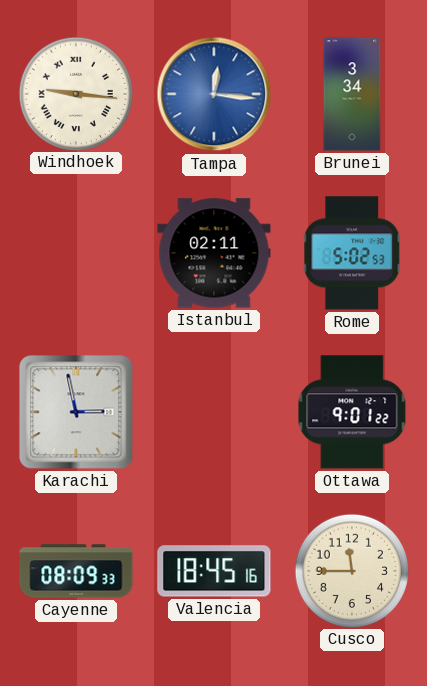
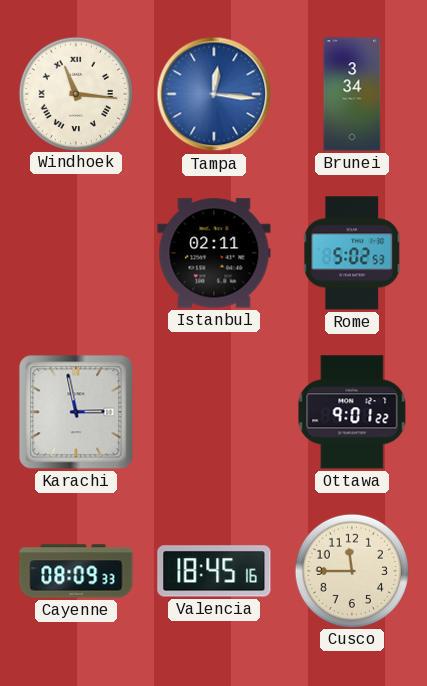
Windhoek: 9:16 -> 11:16 (75, 93)
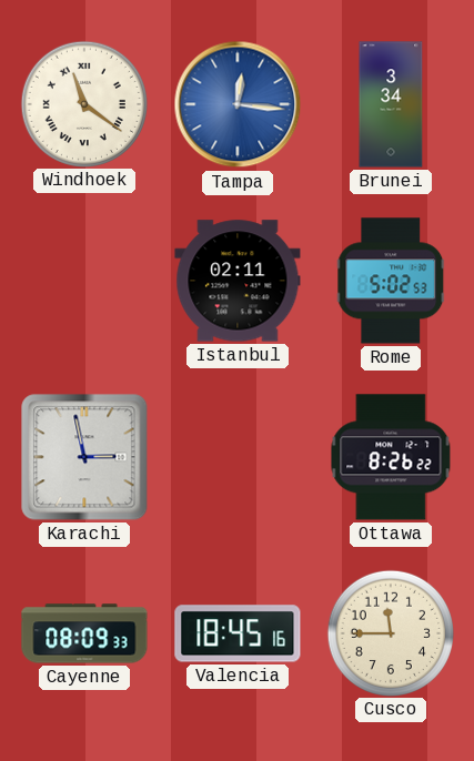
Windhoek: 11:16 -> 11:21 (83, 103)
Ottawa: 9:01 -> 8:26 (391, 457)
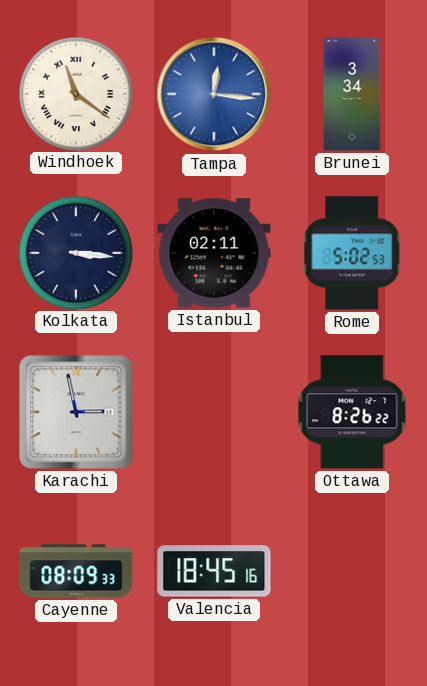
Kolkata: none -> 3:16 (75, 252)
Cusco: 11:45 -> none (390, 632)
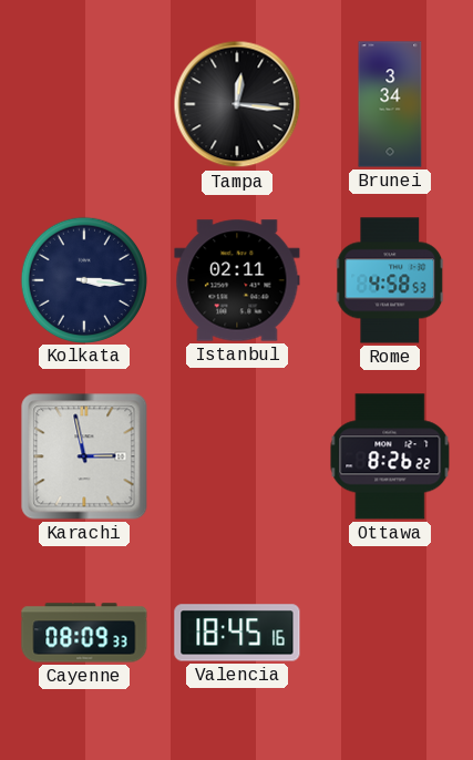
Windhoek: 11:21 -> none (75, 93)
Tampa dial: blue -> black (237, 104)
Rome: 5:02 -> 4:58 (390, 280)
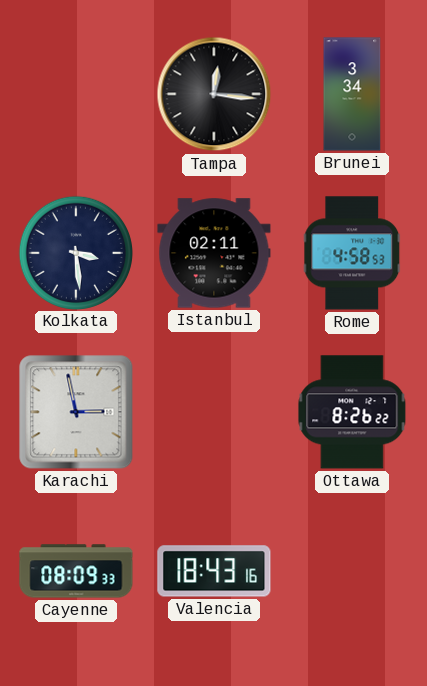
Kolkata: 3:16 -> 3:29 (75, 252)
Valencia: 18:45 -> 18:43 (214, 571)
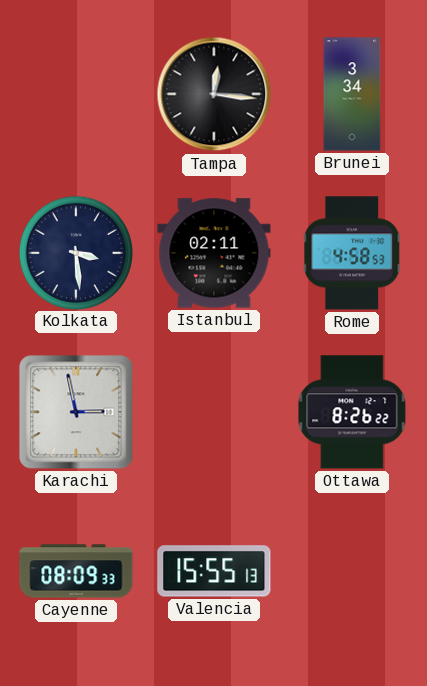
Valencia: 18:43 -> 15:55 (214, 571)
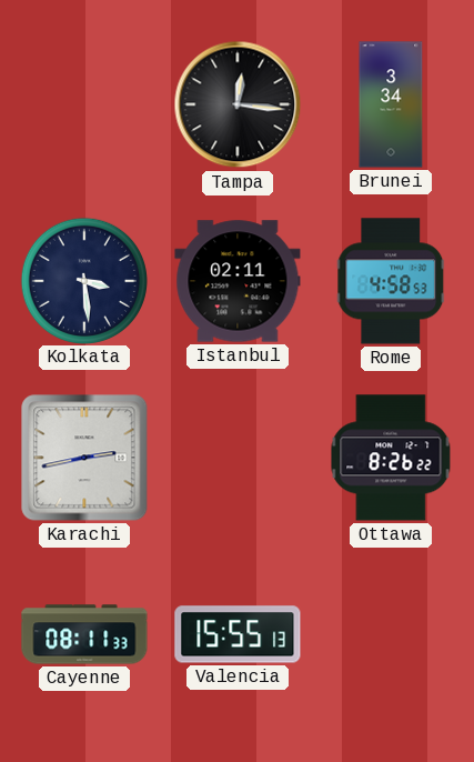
Karachi: 2:58 -> 2:43 (84, 458)
Cayenne: 08:09 -> 08:11 (84, 634)
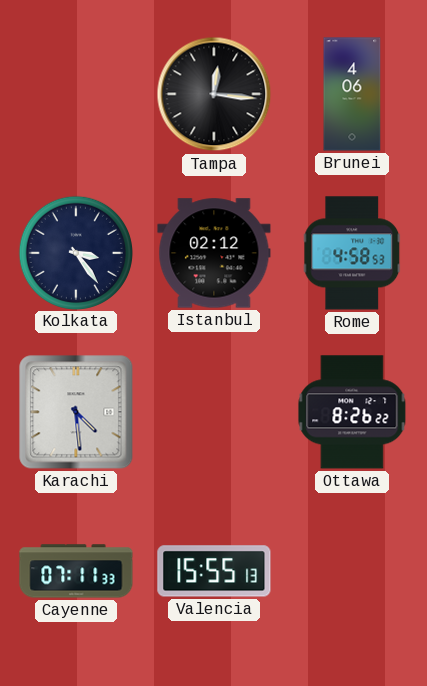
Brunei: 3:34 -> 4:06 (352, 94)
Kolkata: 3:29 -> 3:24 (75, 252)
Istanbul: 02:11 -> 02:12 (214, 253)
Karachi: 2:43 -> 4:29 (76, 412)
Cayenne: 08:11 -> 07:11 (76, 571)
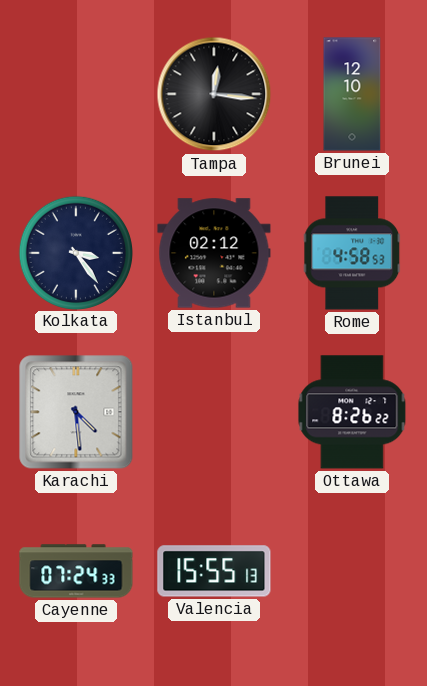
Brunei: 4:06 -> 12:10 (352, 94)
Cayenne: 07:11 -> 07:24 (76, 571)
